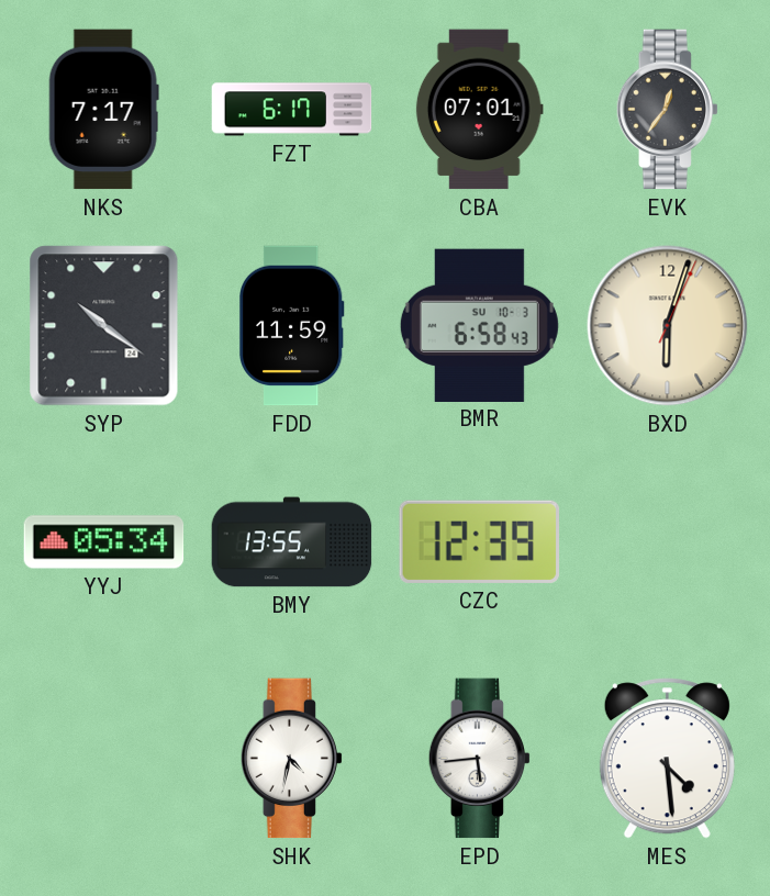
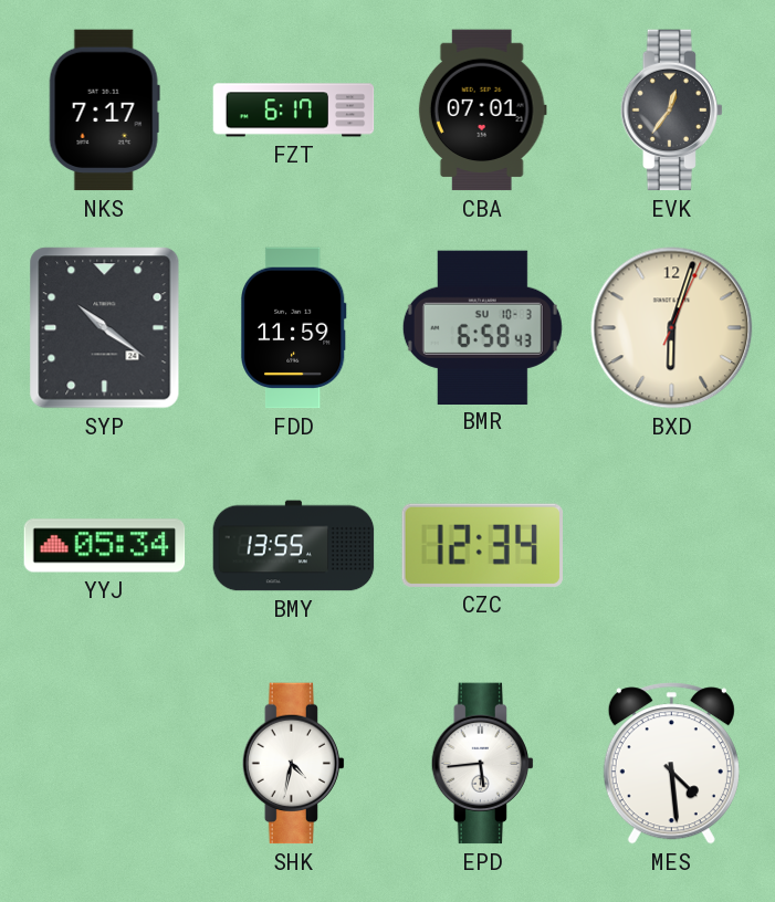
CZC: 12:39 -> 12:34 (482, 545)
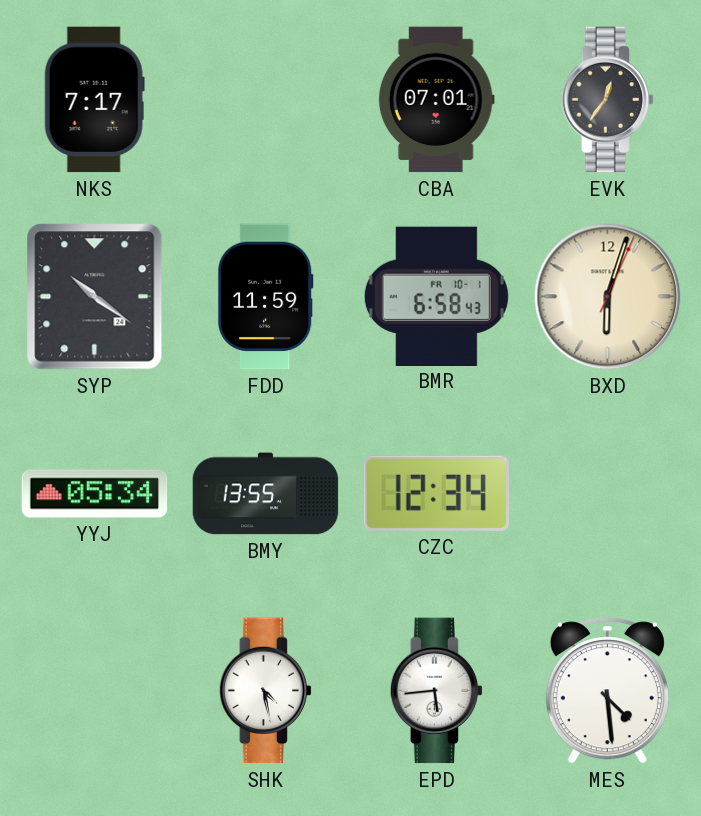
FZT: 6:17 -> none (294, 111)
BMR date: SU 10-3 -> FR 10-1 (436, 296)
SHK: 4:32 -> 4:28 (265, 691)
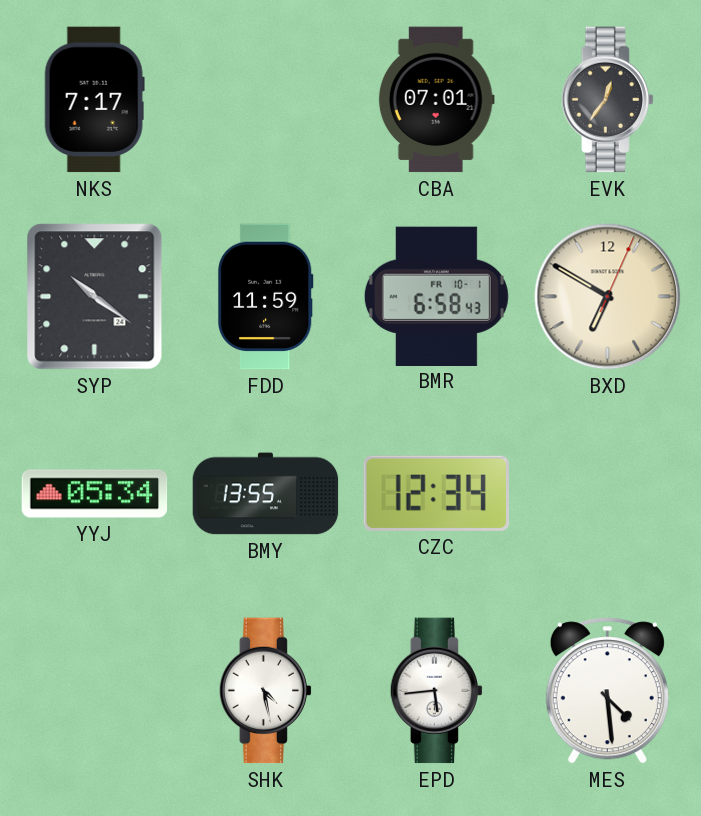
BXD: 6:03 -> 6:50 (608, 297)
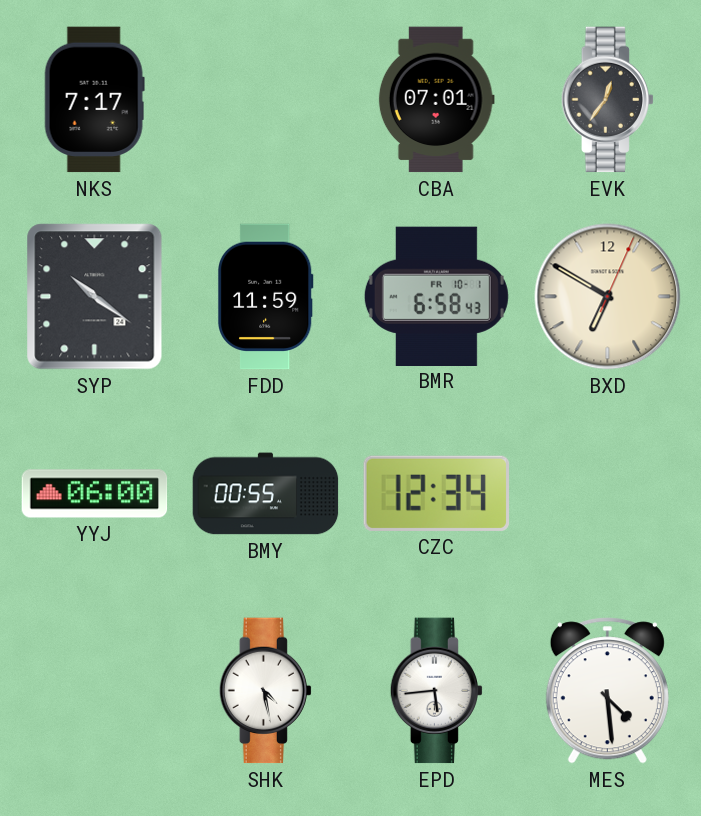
YYJ: 05:34 -> 06:00 (95, 494)
BMY: 13:55 -> 00:55 (266, 494)
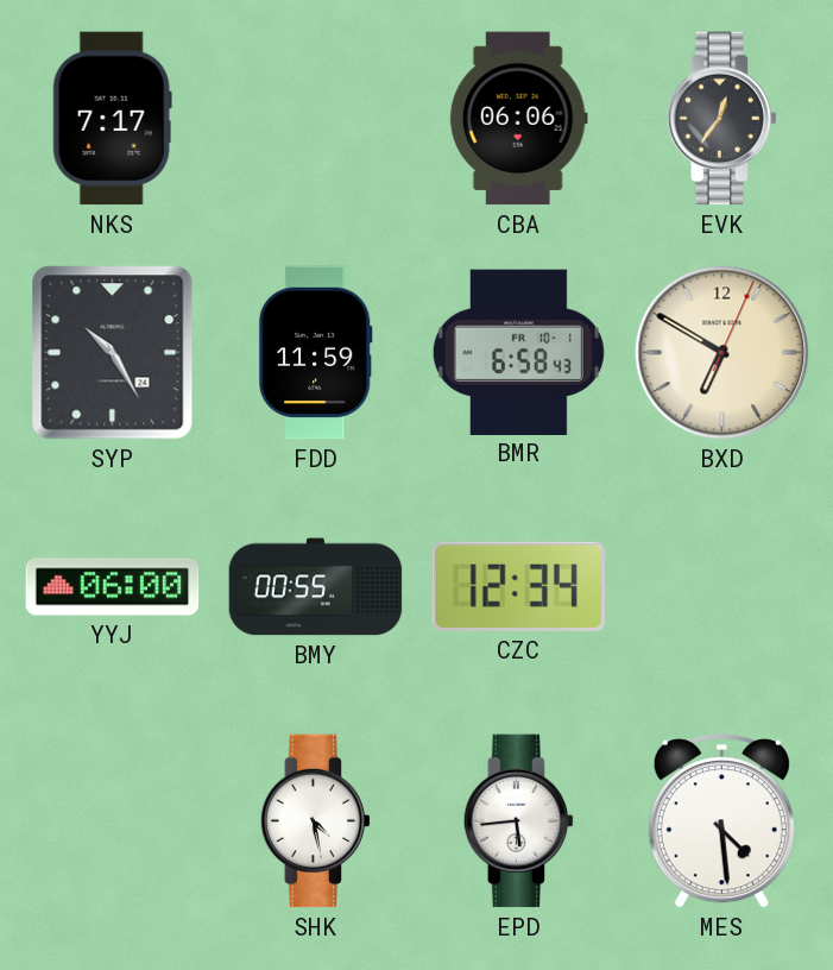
CBA: 07:01 -> 06:06 (518, 119)
SYP: 10:21 -> 10:25 (113, 353)
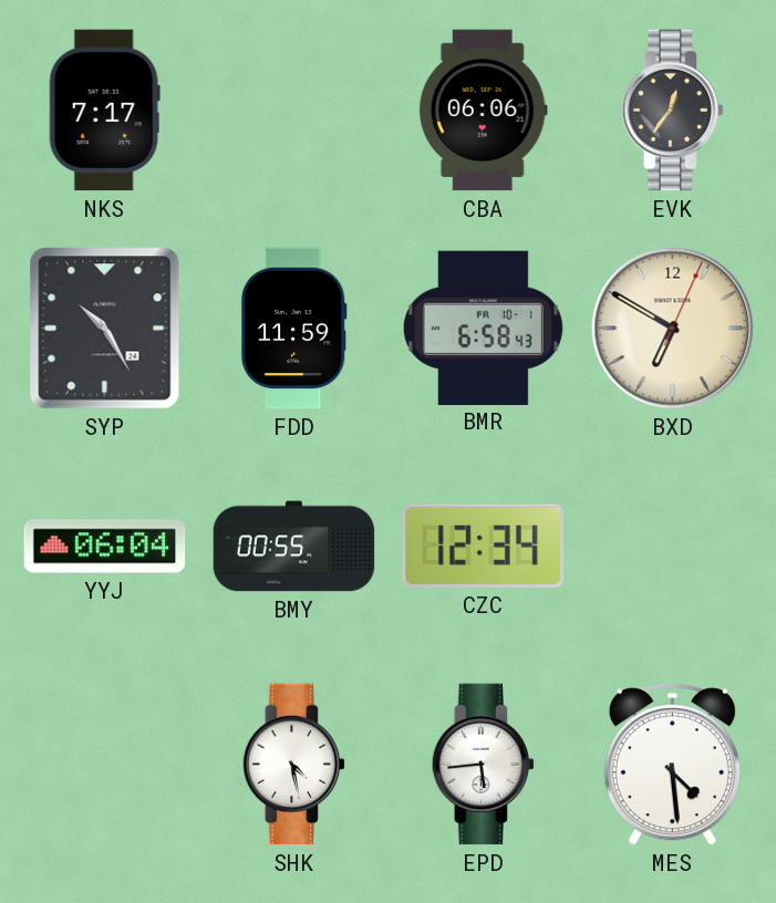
YYJ: 06:00 -> 06:04 (105, 547)
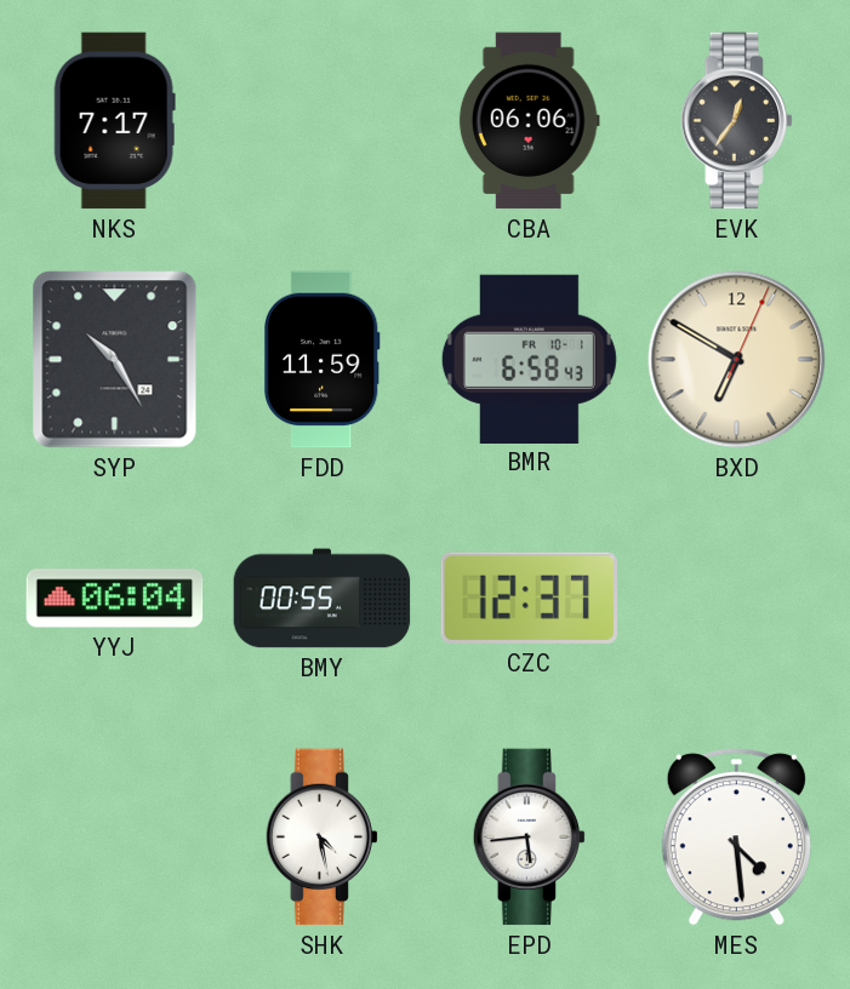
CZC: 12:34 -> 12:37 (529, 598)
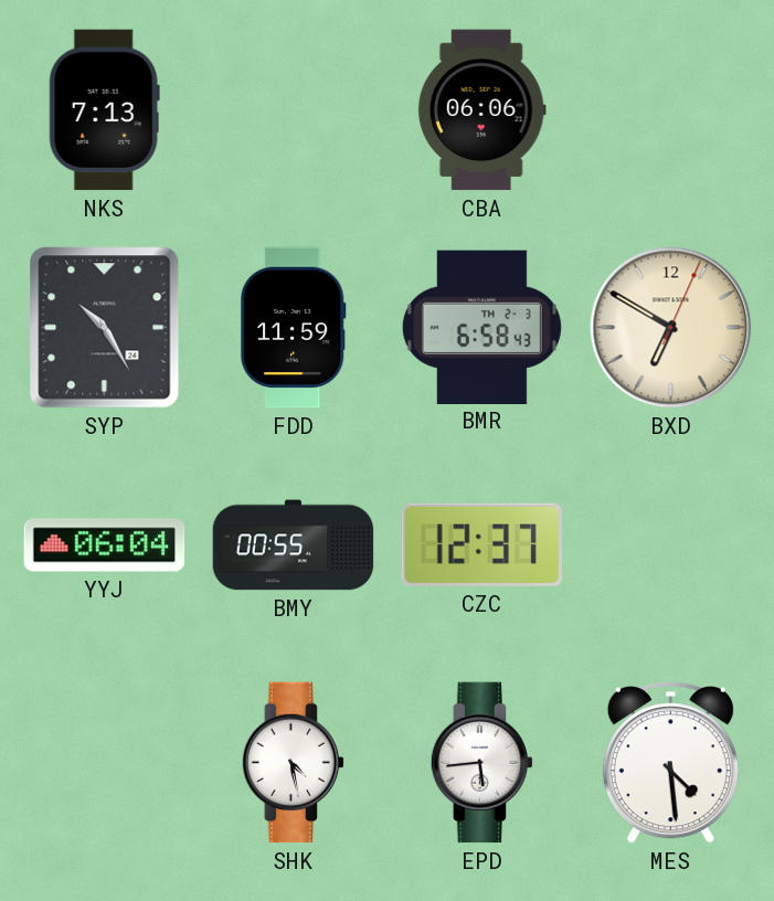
NKS: 7:17 -> 7:13 (104, 110)
EVK: 12:36 -> none (736, 121)
BMR date: FR 10-1 -> TH 2-3 (481, 327)
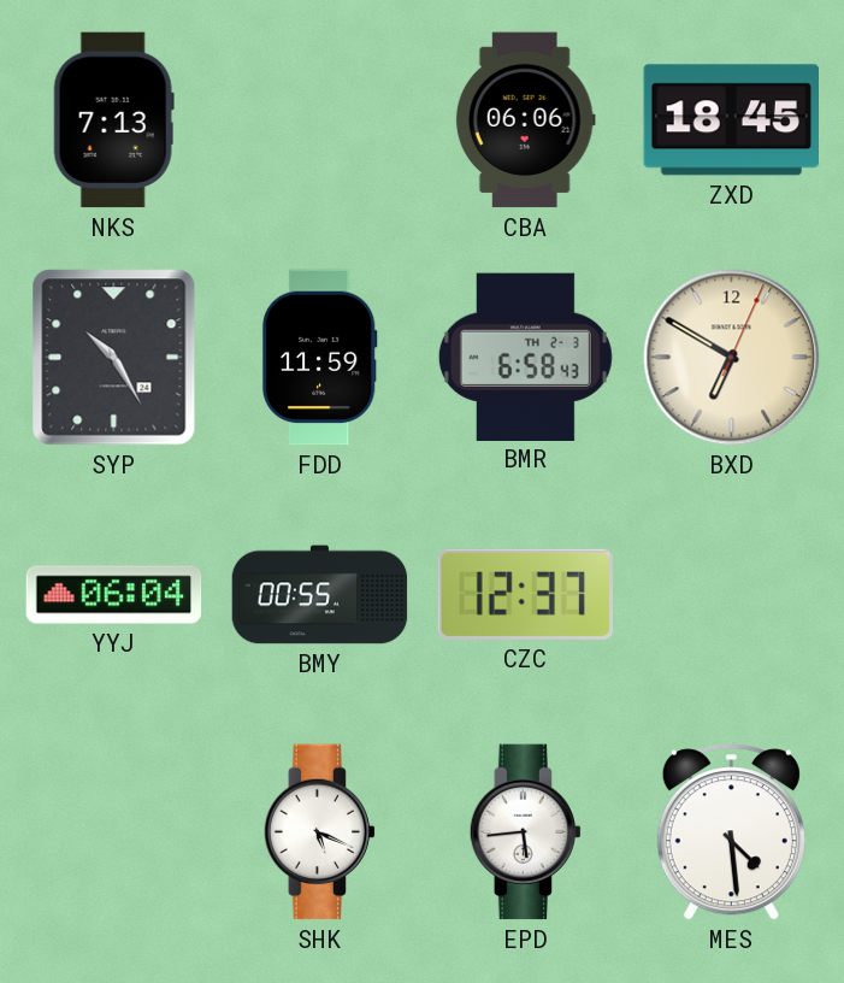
ZXD: none -> 18:45 (731, 120)
SHK: 4:28 -> 5:19 (319, 832)
